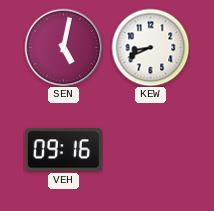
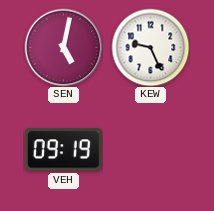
KEW: 8:41 -> 9:26 (150, 47)
VEH: 09:16 -> 09:19 (63, 150)
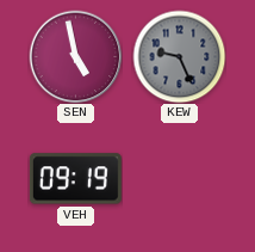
SEN: 5:02 -> 4:58 (75, 56)
KEW dial: white -> grey (179, 56)
